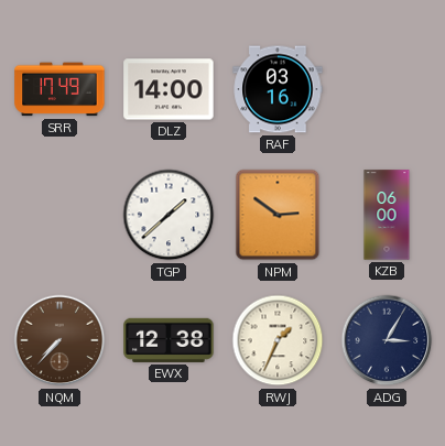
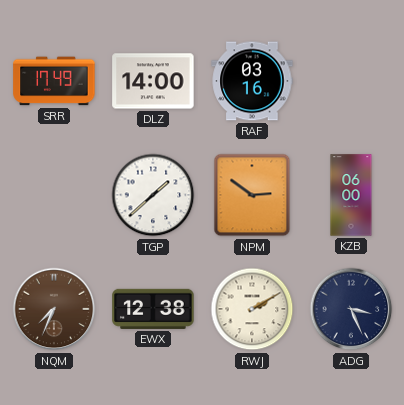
NQM: 7:37 -> 7:34 (54, 309)
RWJ: 1:34 -> 2:10 (252, 309)
ADG: 3:05 -> 3:26 (351, 309)
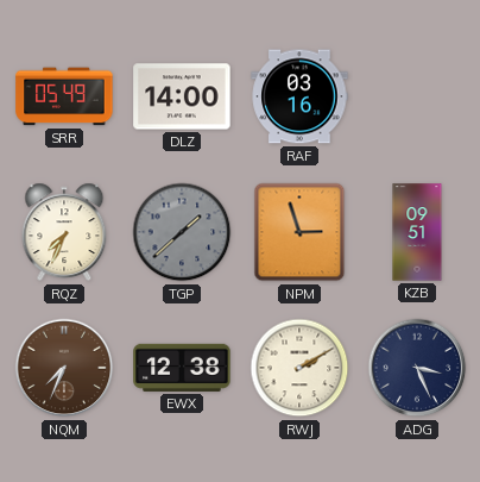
SRR: 17:49 -> 05:49 (64, 96)
RQZ: none -> 7:34 (64, 232)
TGP dial: white -> grey (182, 232)
NPM: 2:51 -> 2:57 (299, 232)
KZB: 06:00 -> 09:51 (417, 232)
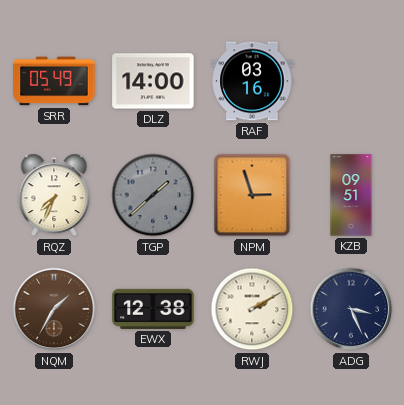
NQM: 7:34 -> 1:35 (54, 309)
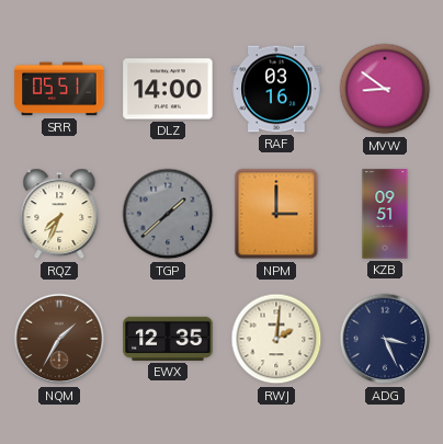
SRR: 05:49 -> 05:51 (59, 89)
MVW: none -> 8:51 (385, 89)
NPM: 2:57 -> 3:00 (276, 214)
EWX: 12:38 -> 12:35 (168, 339)
RWJ: 2:10 -> 2:01 (276, 339)
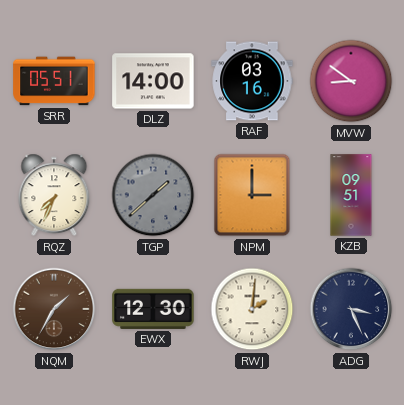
EWX: 12:35 -> 12:30 (153, 309)
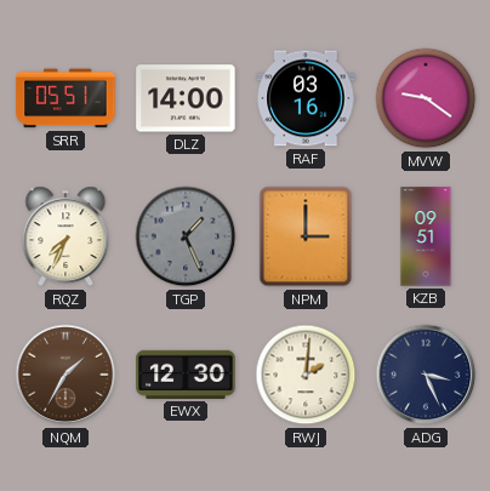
MVW: 8:51 -> 9:21 (426, 98)
TGP: 1:38 -> 1:26 (186, 236)
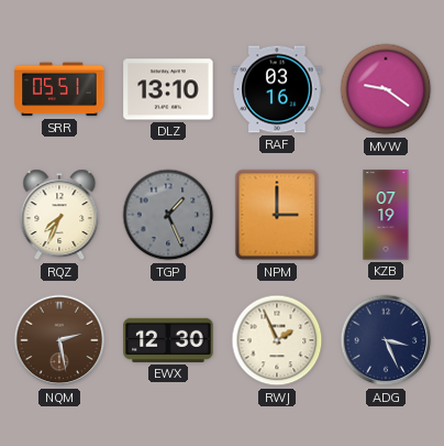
DLZ: 14:00 -> 13:10 (168, 89)
KZB: 09:51 -> 07:19 (386, 215)
NQM: 1:35 -> 2:28 (59, 340)
RWJ: 2:01 -> 1:56 (277, 340)
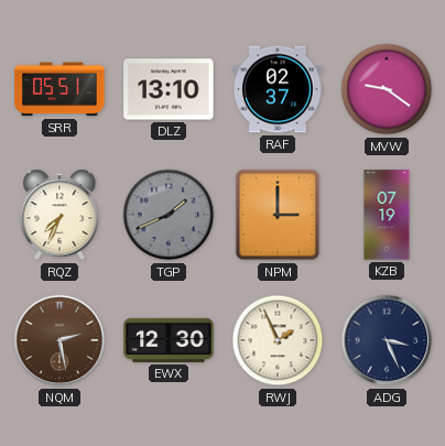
RAF: 03:16 -> 02:37 (278, 89)
TGP: 1:26 -> 1:41 (169, 215)
